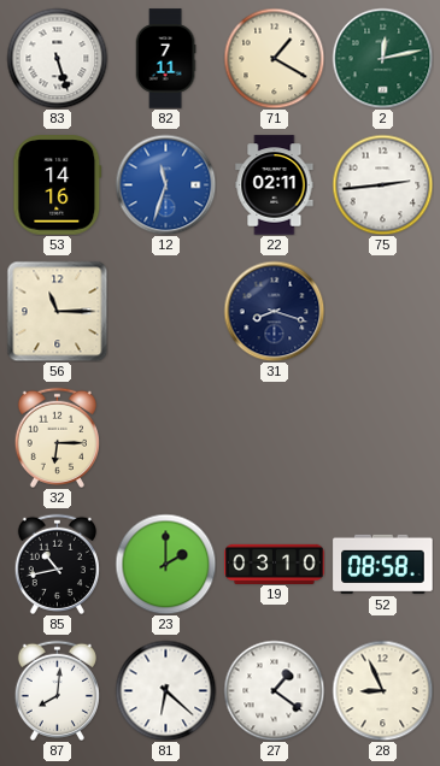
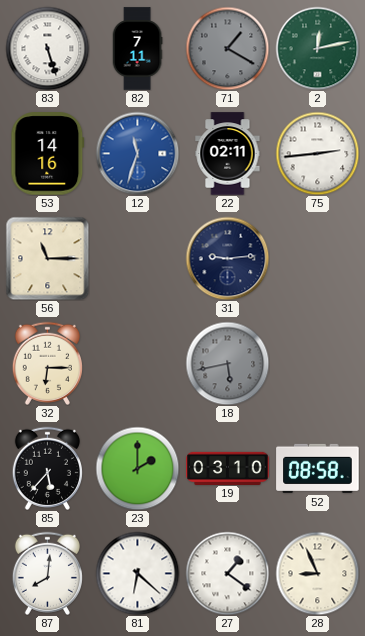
71 dial: cream -> grey (227, 48)
31: 8:18 -> 9:14 (227, 258)
18: none -> 5:43 (227, 363)
85: 10:43 -> 5:37 (47, 468)
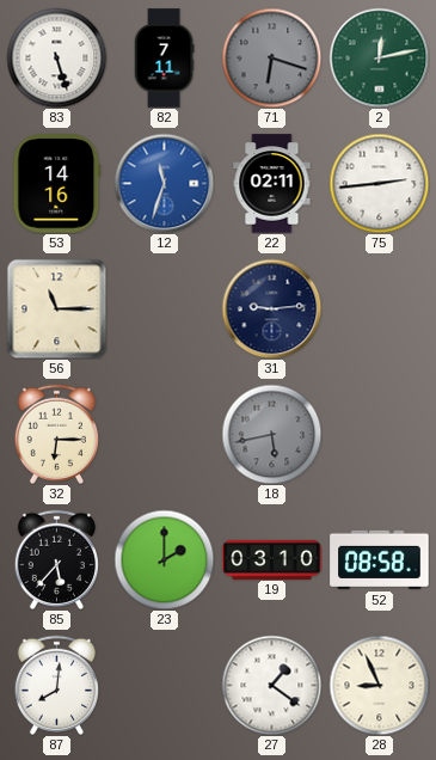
71: 1:20 -> 6:18 (271, 57)
81: 6:22 -> none (137, 573)
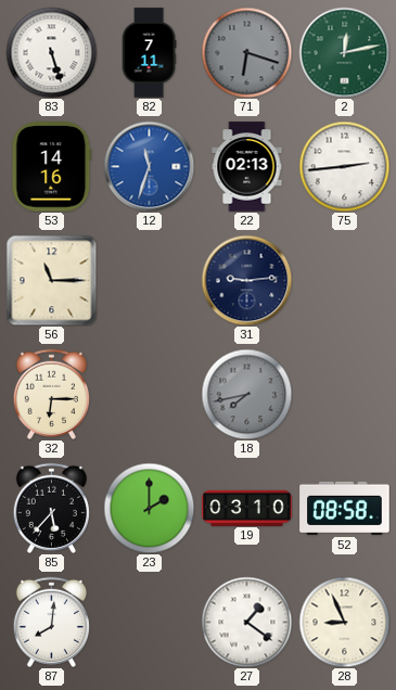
22: 02:11 -> 02:13 (247, 167)
18: 5:43 -> 7:43 (246, 394)
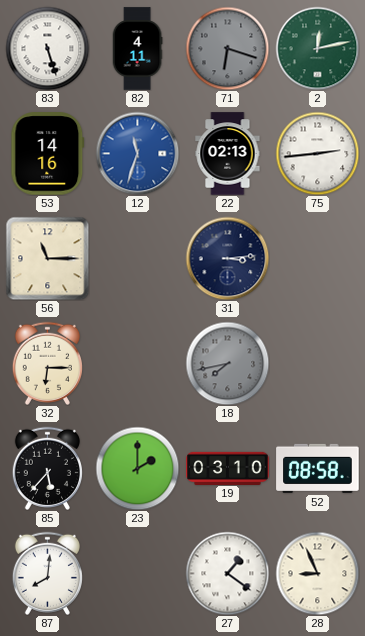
82: 7:11 -> 4:11 (137, 49)
31: 9:14 -> 3:14 (227, 258)
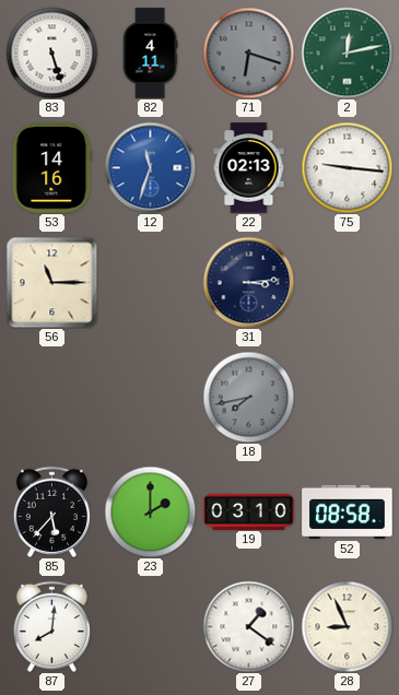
75: 2:44 -> 9:16 (347, 167)
32: 6:15 -> none (47, 363)
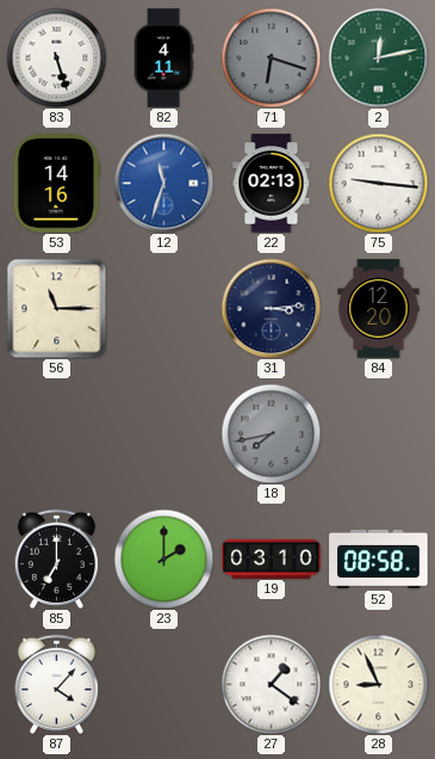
84: none -> 12:20 (379, 309)
85: 5:37 -> 7:00 (56, 559)
87: 8:01 -> 4:07 (56, 684)
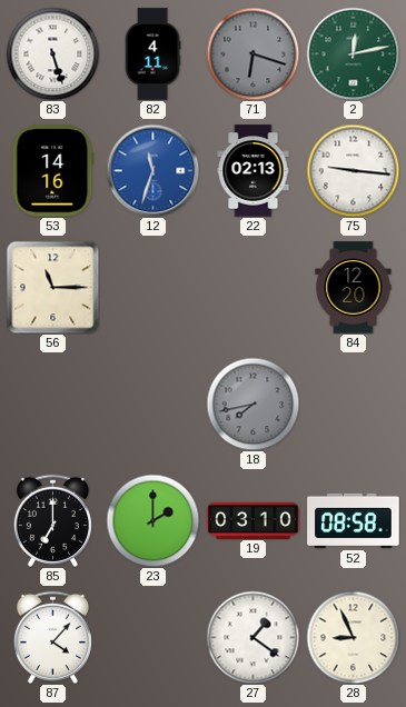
31: 3:14 -> none (271, 308)
